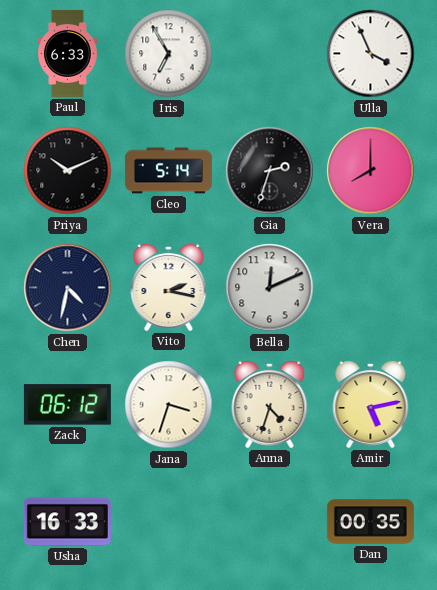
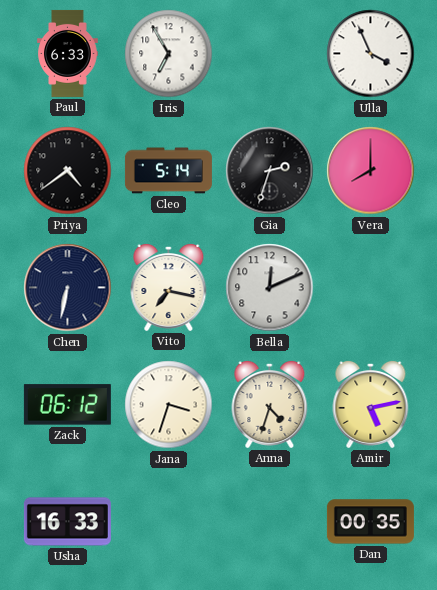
Priya: 10:11 -> 4:39 (68, 171)
Chen: 4:32 -> 6:32 (68, 288)
Vito: 2:17 -> 7:17 (169, 287)
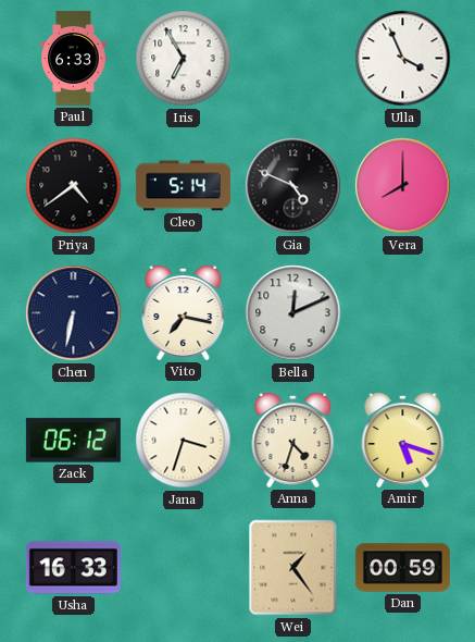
Gia: 2:33 -> 4:49 (293, 186)
Amir: 5:13 -> 5:18 (403, 440)
Wei: none -> 1:24 (293, 568)
Dan: 00:35 -> 00:59 (402, 568)
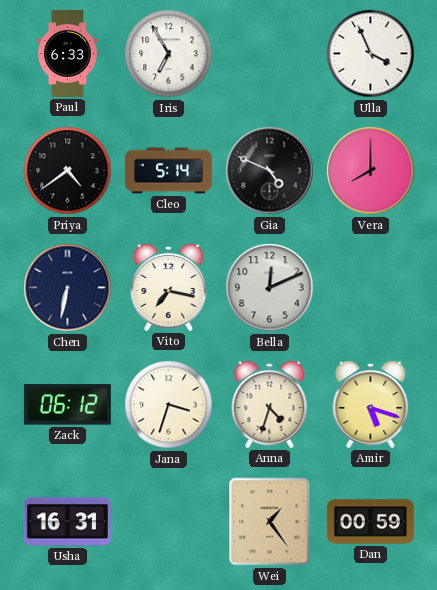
Usha: 16:33 -> 16:31 (67, 522)
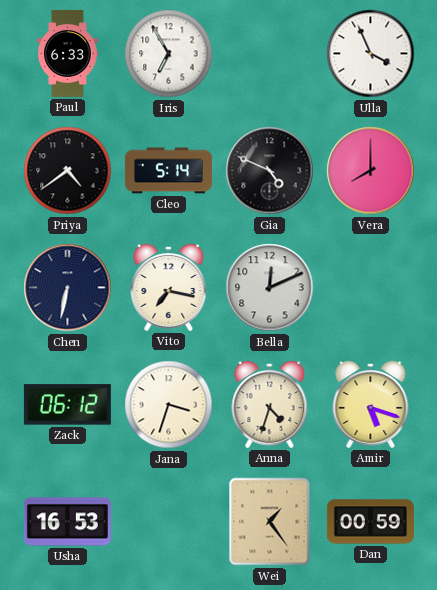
Usha: 16:31 -> 16:53 (67, 522)
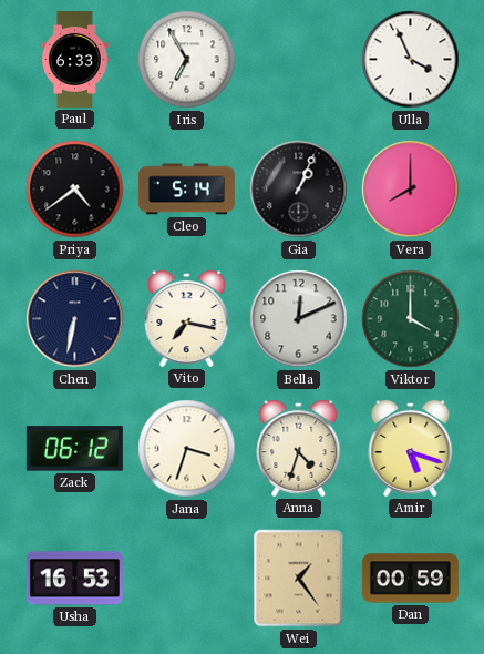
Gia: 4:49 -> 1:04 (299, 190)
Viktor: none -> 4:00 (411, 319)
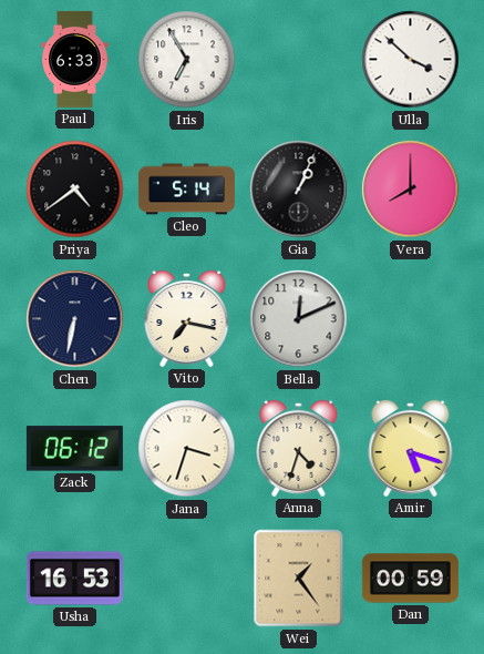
Ulla: 3:56 -> 3:52 (411, 60)
Viktor: 4:00 -> none (411, 319)
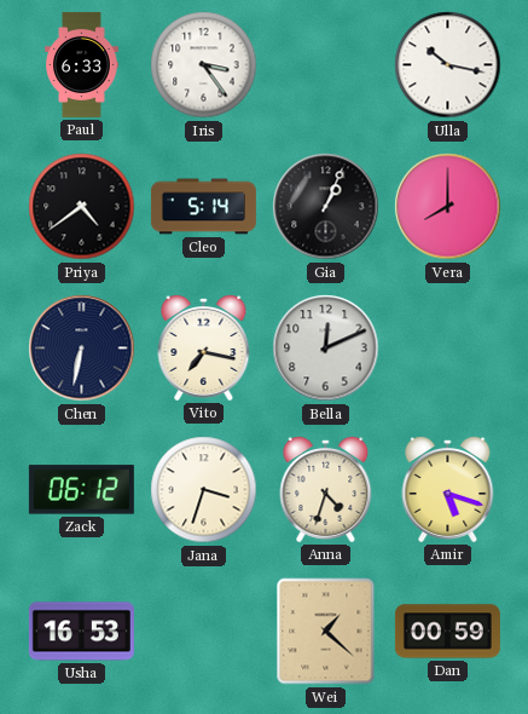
Iris: 6:55 -> 3:24 (204, 65)
Ulla: 3:52 -> 10:17 (448, 65)
Wei: 1:24 -> 1:22 (326, 632)
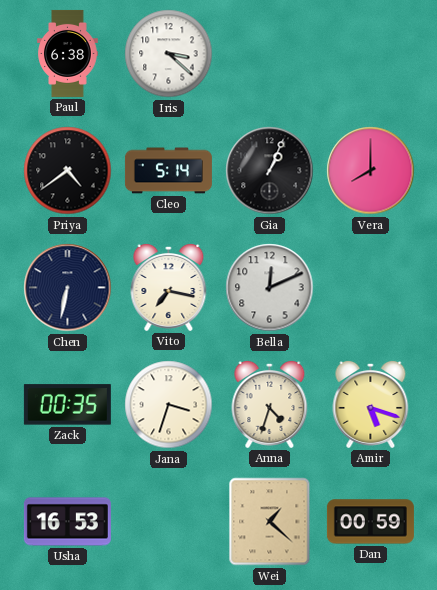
Paul: 6:33 -> 6:38 (68, 53)
Iris: 3:24 -> 3:22 (169, 54)
Ulla: 10:17 -> none (448, 65)
Zack: 06:12 -> 00:35 (67, 405)
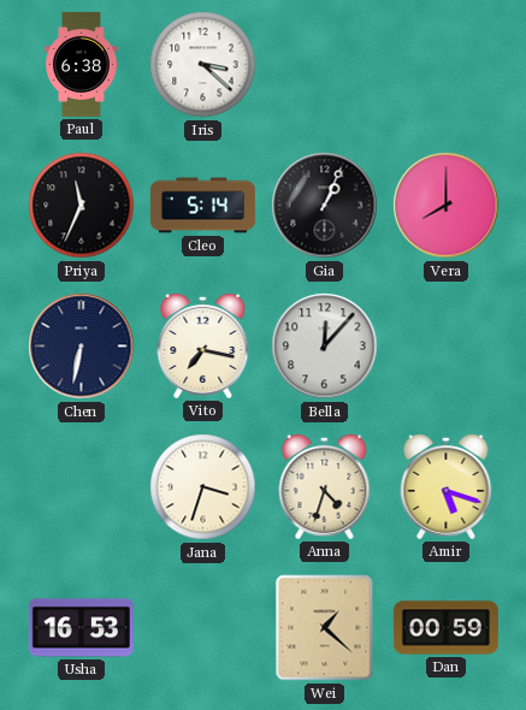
Priya: 4:39 -> 11:34 (82, 206)
Bella: 12:11 -> 12:07 (325, 347)
Zack: 00:35 -> none (67, 405)
